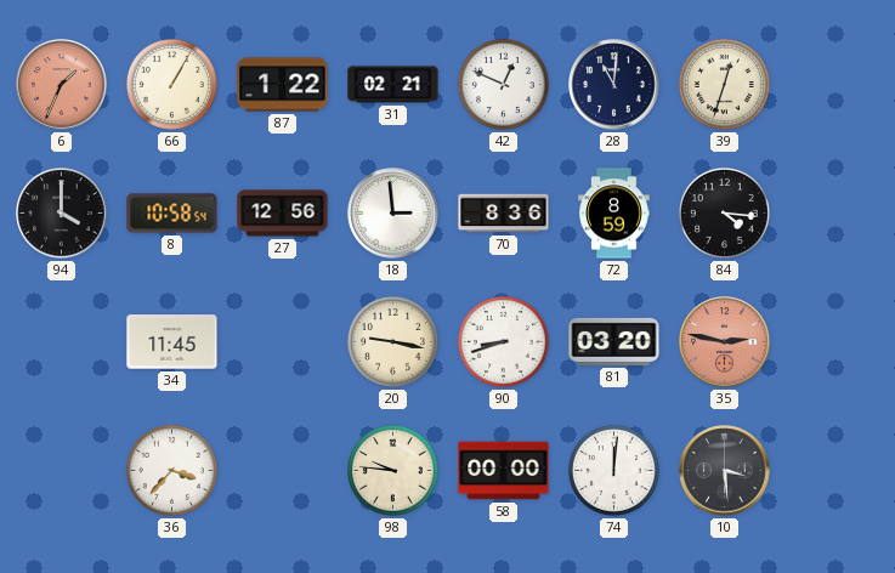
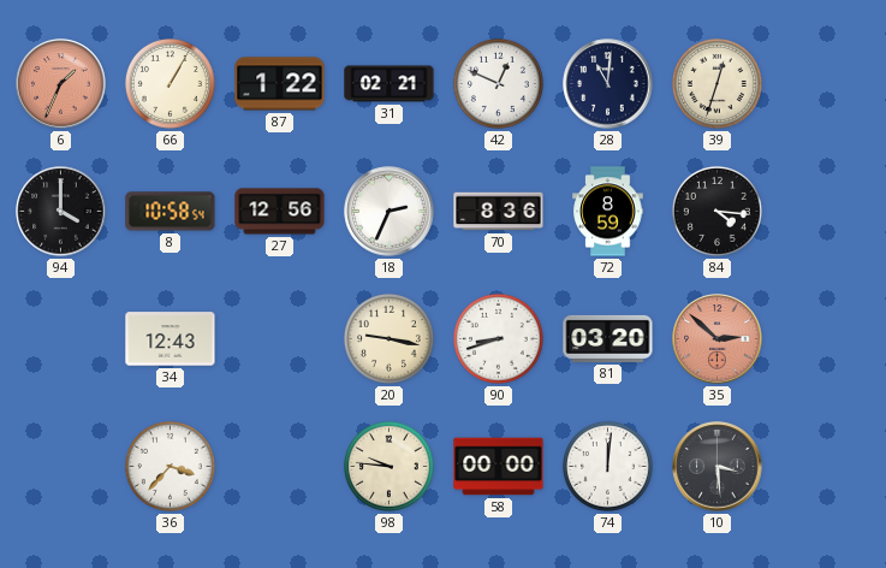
18: 2:59 -> 2:34 (390, 212)
34: 11:45 -> 12:43 (171, 339)
35: 2:47 -> 2:52 (718, 339)
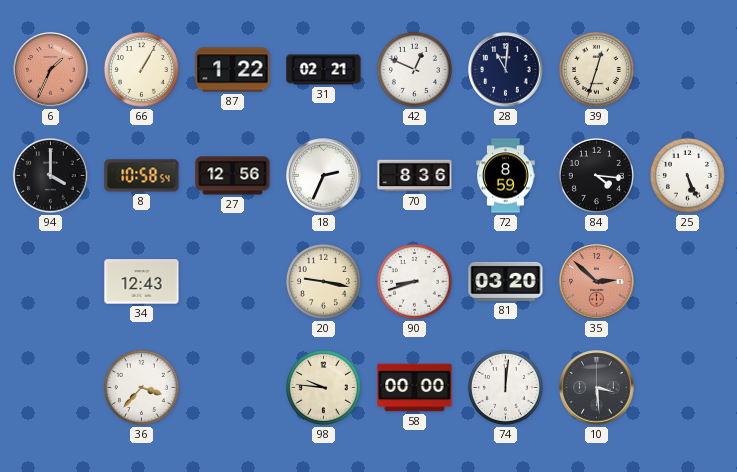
25: none -> 5:26 (687, 175)
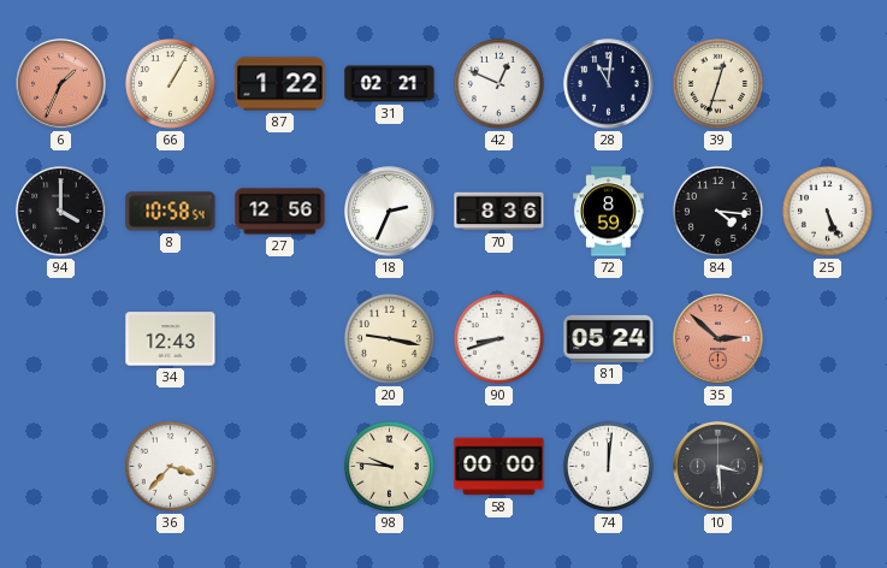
81: 03:20 -> 05:24 (609, 338)
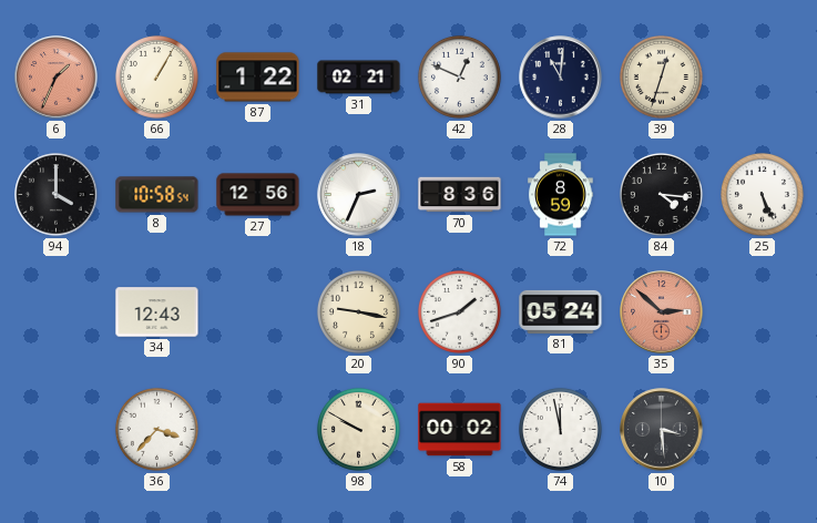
90: 8:42 -> 1:42 (459, 311)
98: 9:46 -> 9:50 (358, 429)
58: 00:00 -> 00:02 (460, 430)
74: 12:01 -> 11:58 (560, 429)
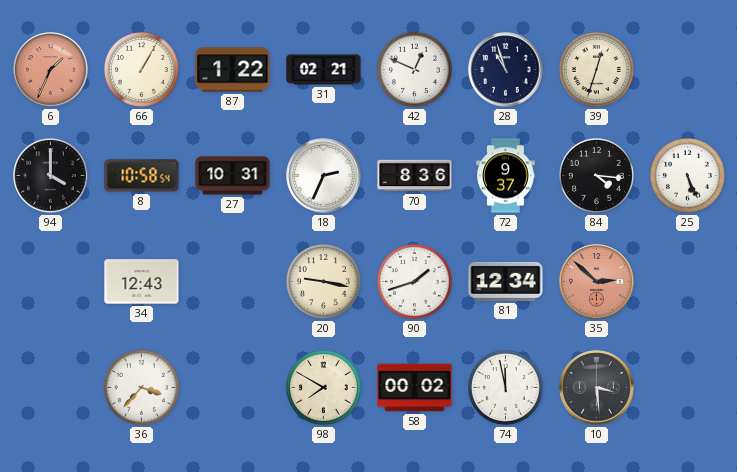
28: 11:01 -> 10:57 (506, 70)
27: 12:56 -> 10:31 (233, 176)
72: 8:59 -> 9:37 (506, 176)
81: 05:24 -> 12:34 (506, 281)
98: 9:50 -> 7:50 (323, 387)
